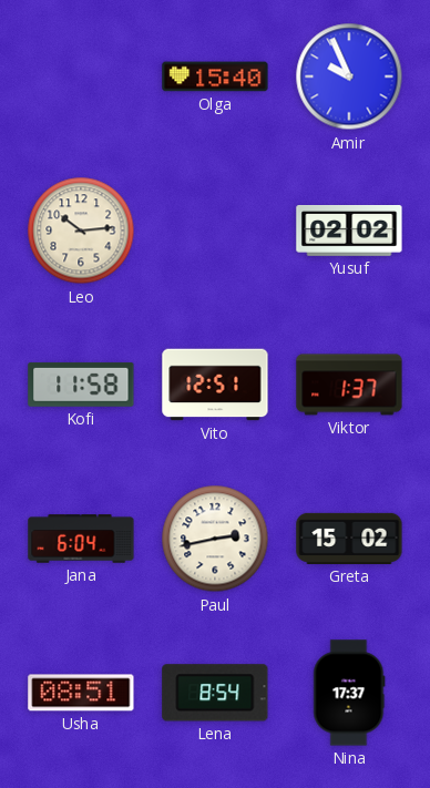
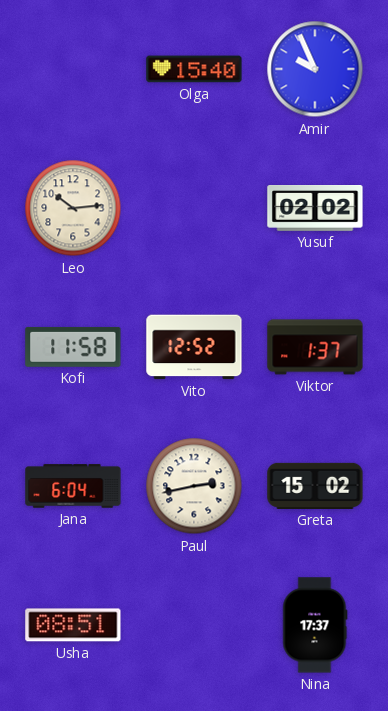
Vito: 12:51 -> 12:52 (194, 347)
Lena: 8:54 -> none (215, 693)
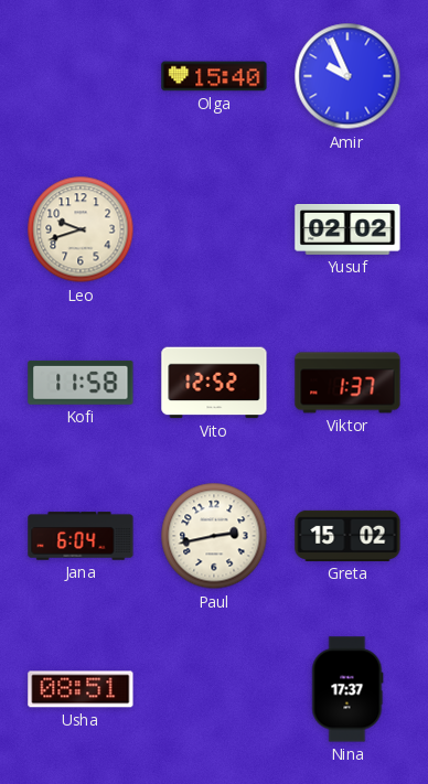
Leo: 10:14 -> 9:42 (81, 229)
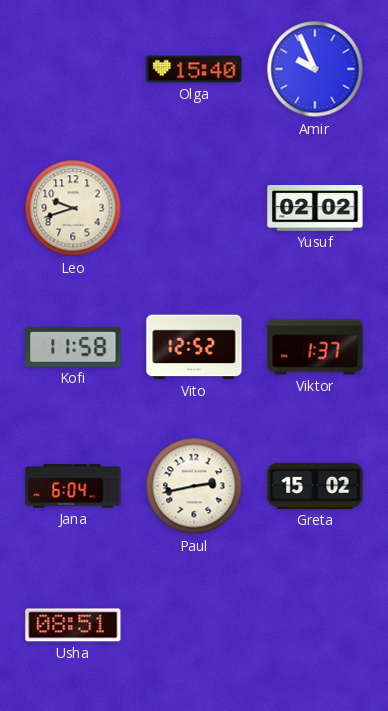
Nina: 17:37 -> none (347, 689)
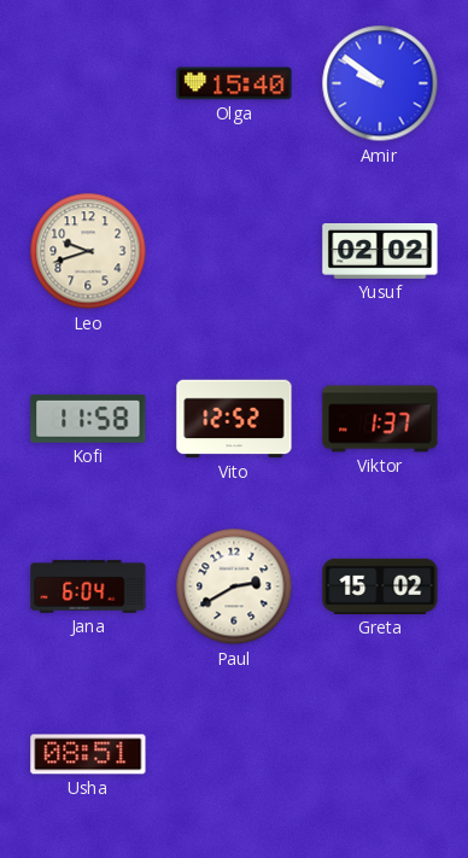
Amir: 9:56 -> 9:51 (380, 83)
Paul: 2:43 -> 2:40 (234, 586)
